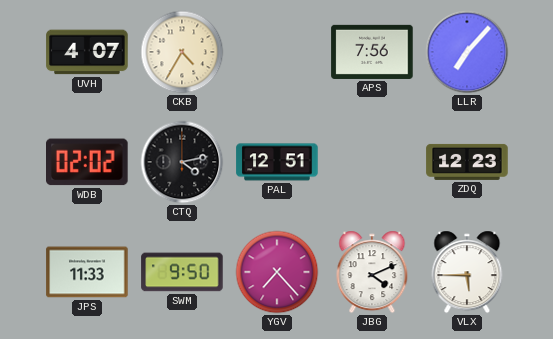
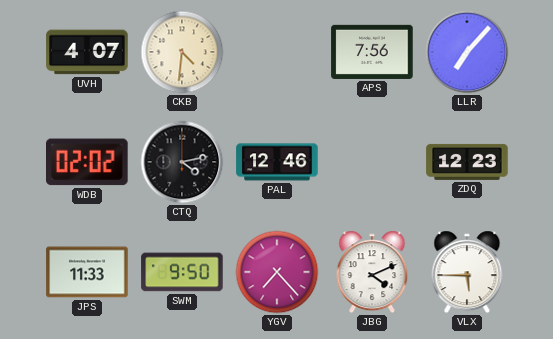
CKB: 4:35 -> 4:31 (182, 52)
PAL: 12:51 -> 12:46 (277, 162)
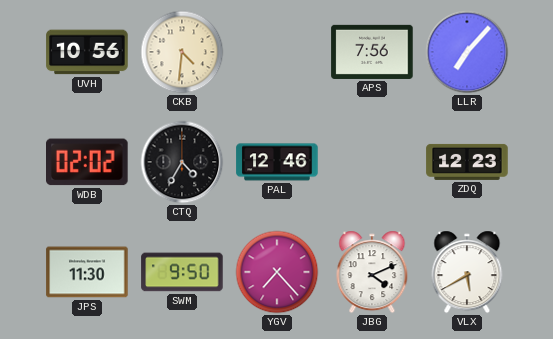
UVH: 4:07 -> 10:56 (87, 52)
CTQ: 4:13 -> 4:35 (182, 162)
JPS: 11:33 -> 11:30 (87, 272)
VLX: 5:45 -> 5:40 (467, 272)
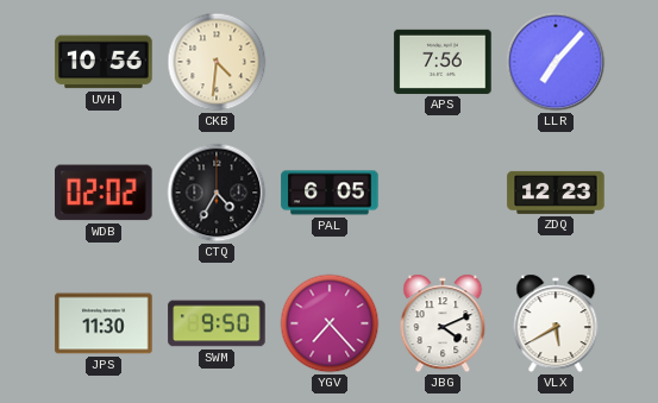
PAL: 12:46 -> 6:05 (330, 193)
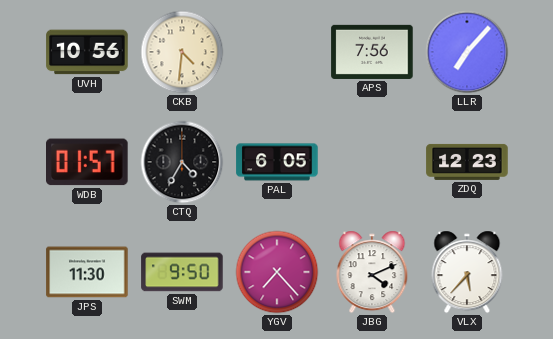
WDB: 02:02 -> 01:57 (88, 162)
VLX: 5:40 -> 5:37 (467, 272)
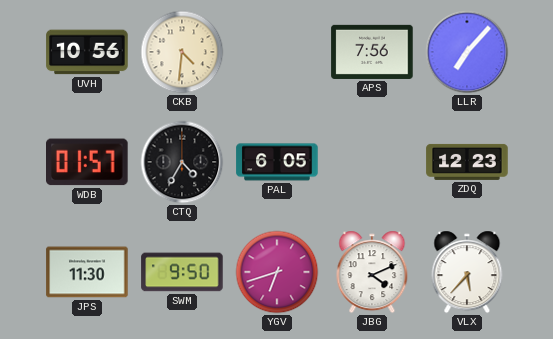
YGV: 7:23 -> 6:42 (277, 272)
